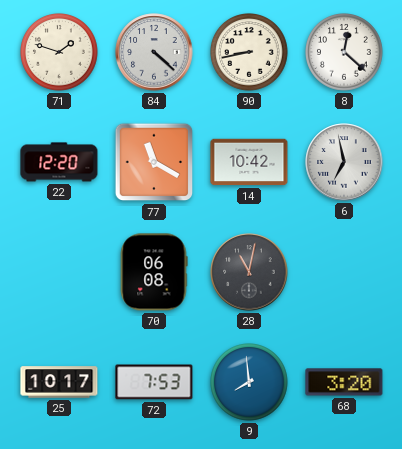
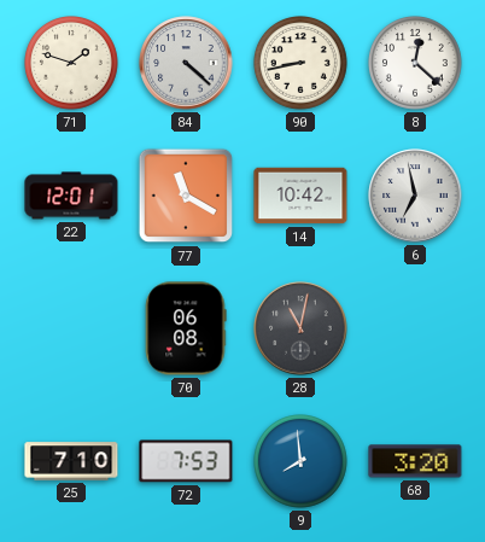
22: 12:20 -> 12:01 (71, 196)
25: 10:17 -> 7:10 (71, 461)
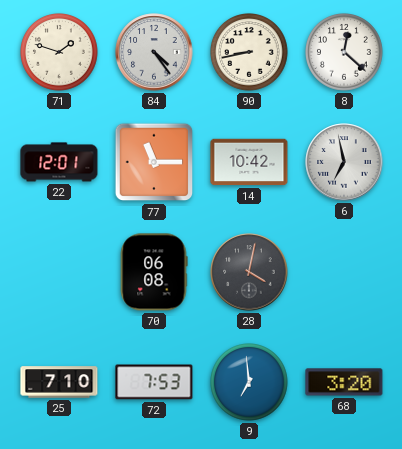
84: 4:22 -> 4:24 (154, 52)
77: 11:20 -> 11:15 (154, 162)
28: 11:02 -> 4:02 (249, 272)
9: 7:59 -> 6:59 (250, 383)
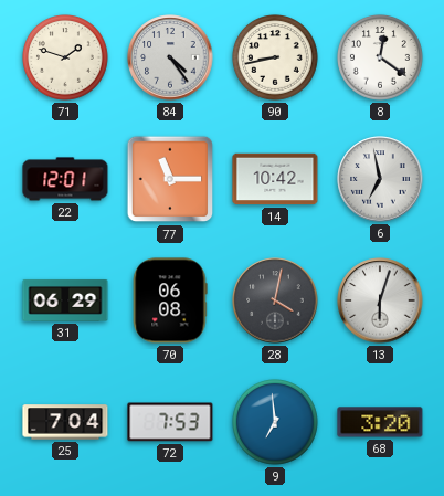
8: 12:22 -> 12:21 (381, 59)
31: none -> 06:29 (65, 300)
13: none -> 6:03 (380, 300)
25: 7:10 -> 7:04 (65, 422)
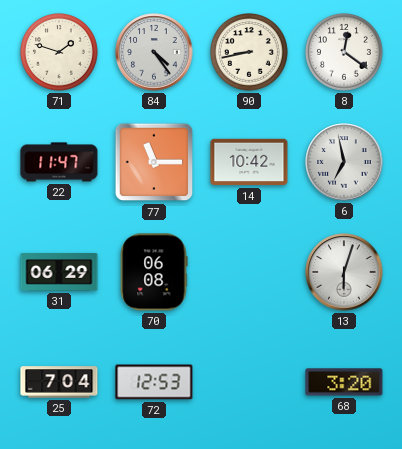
22: 12:01 -> 11:47 (59, 162)
28: 4:02 -> none (275, 300)
72: 7:53 -> 12:53 (154, 382)
9: 6:59 -> none (276, 423)
